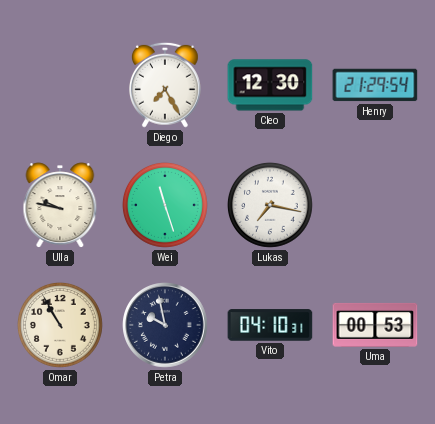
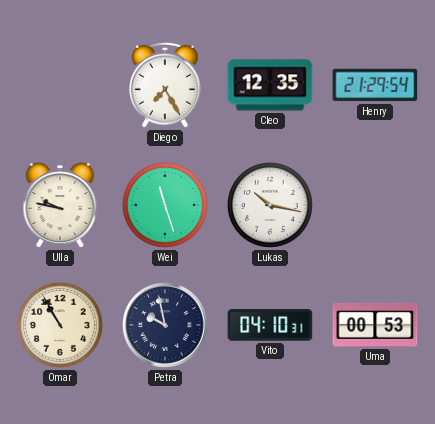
Cleo: 12:30 -> 12:35 (270, 85)
Lukas: 7:17 -> 10:17 (270, 205)
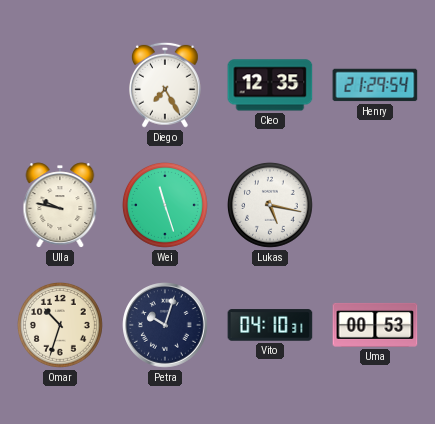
Lukas: 10:17 -> 5:17 (270, 205)
Omar: 10:55 -> 10:33 (60, 325)
Petra: 9:58 -> 10:03 (165, 325)
